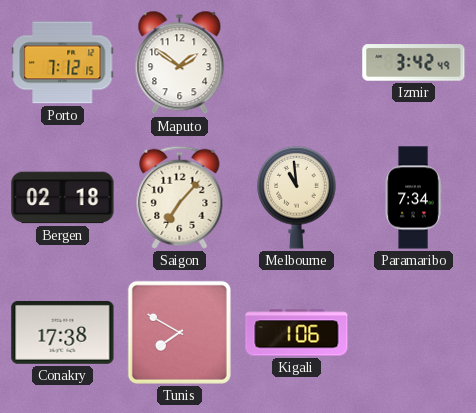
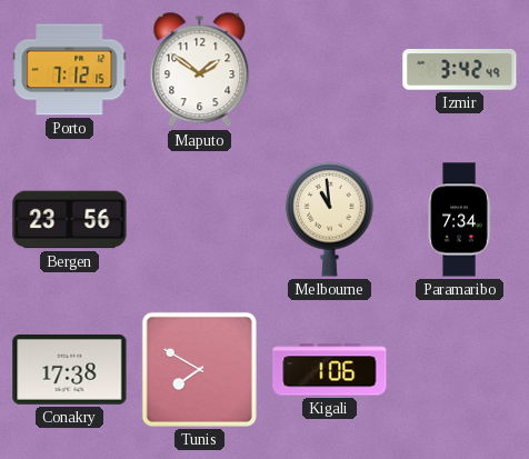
Bergen: 02:18 -> 23:56 (70, 220)
Saigon: 7:07 -> none (180, 197)
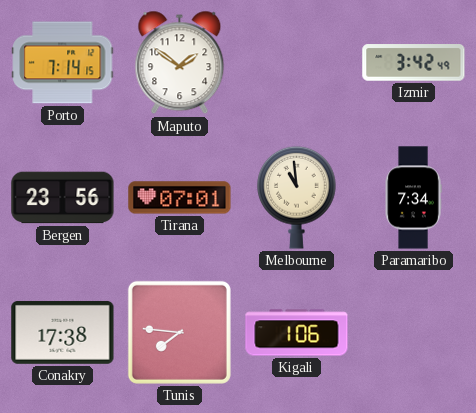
Porto: 7:12 -> 7:14 (63, 63)
Tirana: none -> 07:01 (180, 198)
Tunis: 7:50 -> 7:46 (179, 332)
